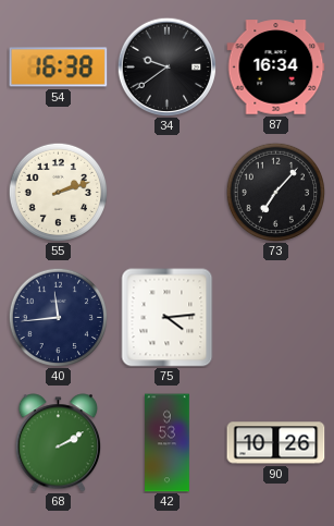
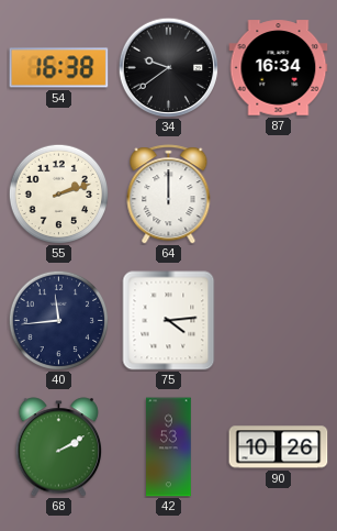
64: none -> 12:00 (169, 195)
73: 7:07 -> none (275, 192)
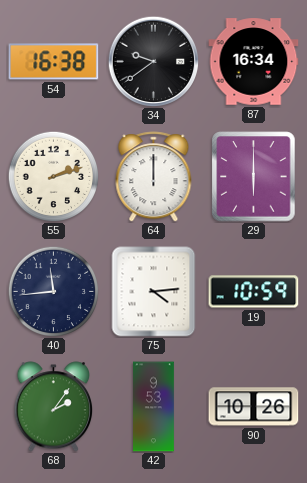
29: none -> 6:00 (254, 177)
19: none -> 10:59 (254, 292)
68: 2:10 -> 2:06 (54, 407)
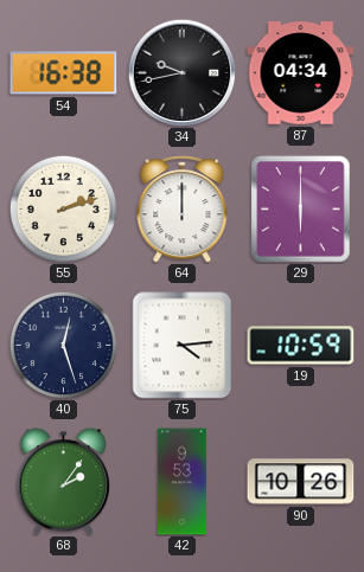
34: 9:39 -> 9:43 (181, 72)
87: 16:34 -> 04:34 (301, 73)
40: 11:44 -> 12:27 (63, 345)
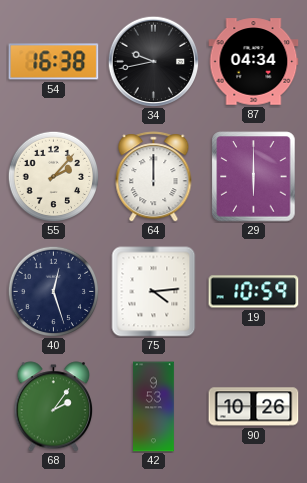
55: 2:12 -> 2:07 (53, 176)
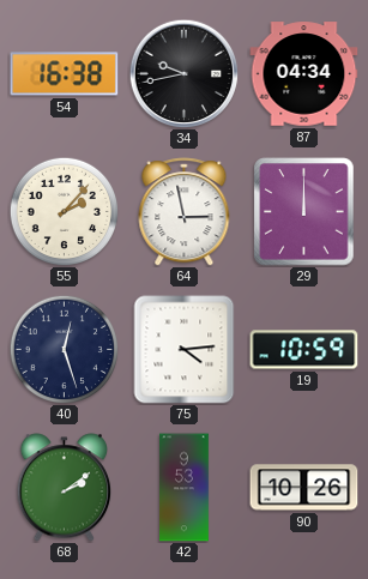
64: 12:00 -> 2:58 (185, 212)
29: 6:00 -> 12:00 (304, 212)
68: 2:06 -> 2:09 (65, 488)
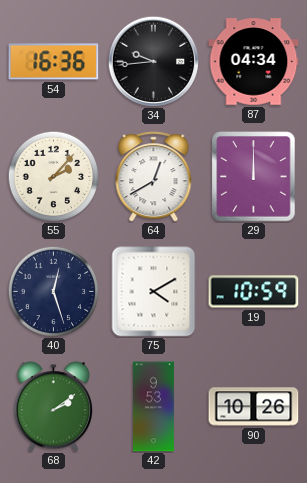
54: 16:38 -> 16:36 (54, 62)
34: 9:43 -> 9:44 (153, 61)
64: 2:58 -> 12:40 (154, 177)
75: 4:14 -> 4:10 (154, 292)
